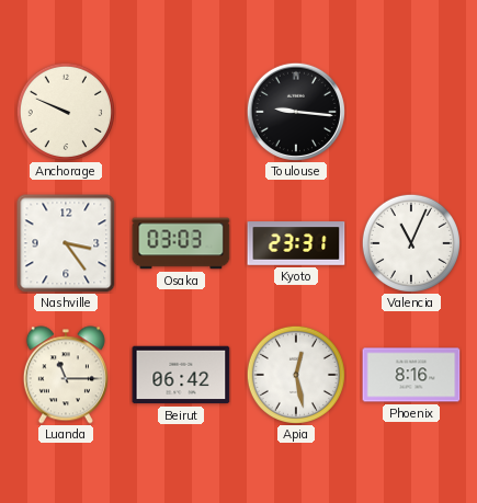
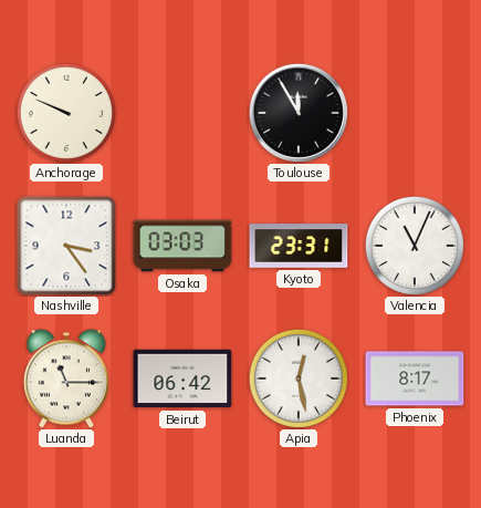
Toulouse: 9:16 -> 11:55 (299, 113)
Phoenix: 8:16 -> 8:17 (415, 379)
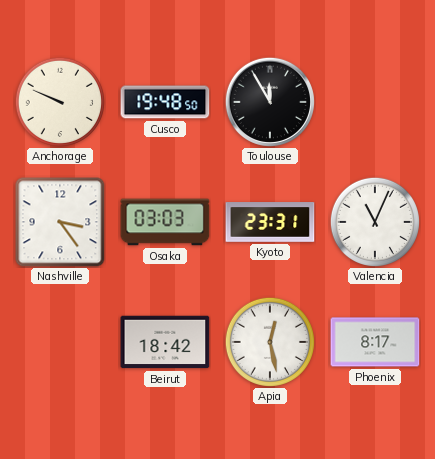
Cusco: none -> 19:48 (165, 102)
Luanda: 11:15 -> none (66, 379)
Beirut: 06:42 -> 18:42 (165, 342)
